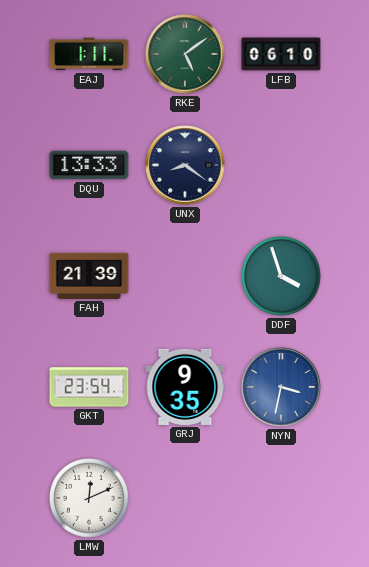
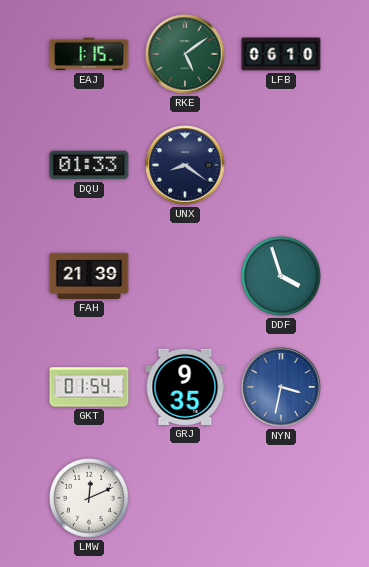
EAJ: 1:11 -> 1:15 (89, 54)
DQU: 13:33 -> 01:33 (89, 165)
GKT: 23:54 -> 01:54 (89, 387)
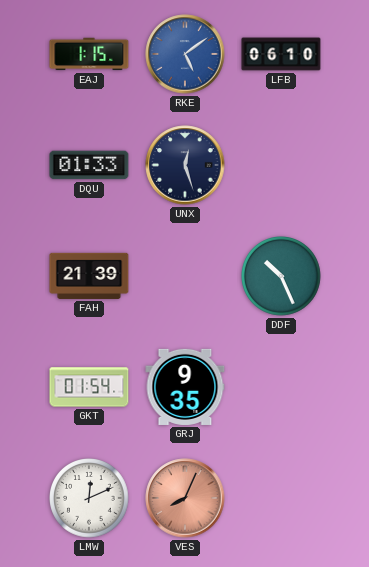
RKE dial: green -> blue (185, 54)
UNX: 8:21 -> 12:27 (185, 165)
DDF: 3:57 -> 10:26 (281, 276)
NYN: 3:32 -> none (281, 387)
VES: none -> 8:04 (185, 498)
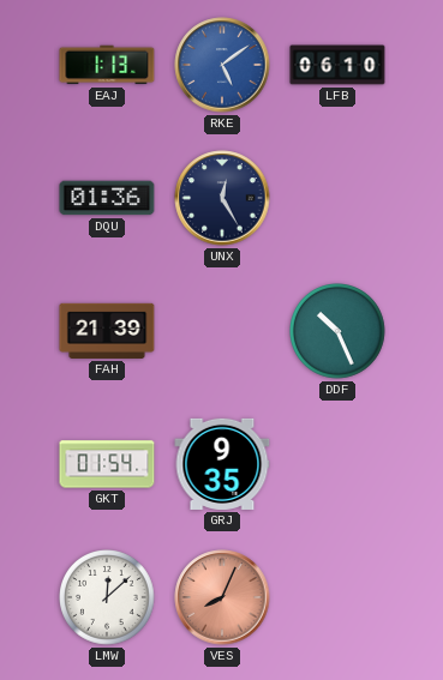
EAJ: 1:15 -> 1:13 (107, 65)
DQU: 01:33 -> 01:36 (107, 198)
UNX: 12:27 -> 12:25 (222, 198)
LMW: 12:11 -> 12:08 (107, 597)
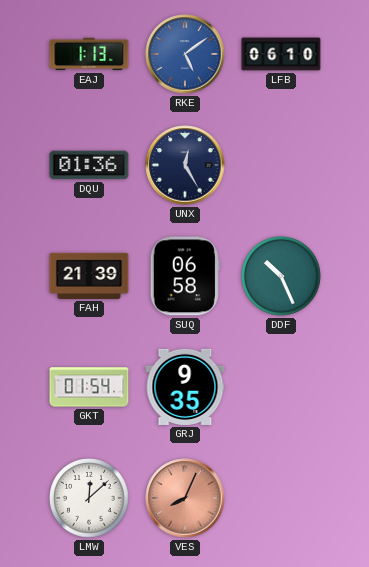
SUQ: none -> 06:58 (185, 276)
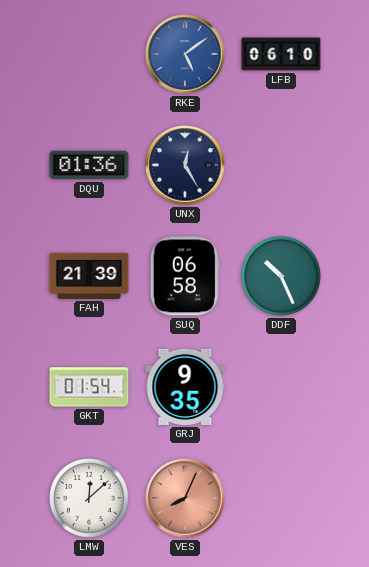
EAJ: 1:13 -> none (89, 54)
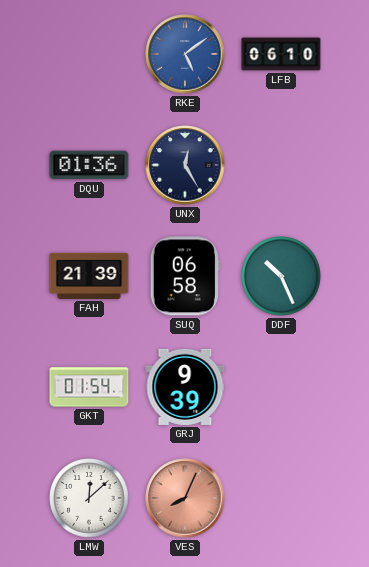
GRJ: 9:35 -> 9:39 (185, 387)
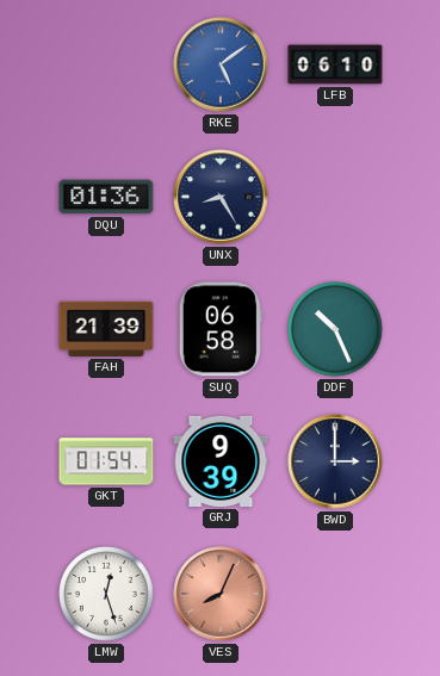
UNX: 12:25 -> 8:25 (221, 197)
BWD: none -> 3:00 (335, 461)
LMW: 12:08 -> 12:27 (106, 594)
